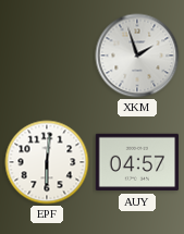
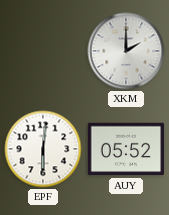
XKM: 1:57 -> 2:00 (126, 51)
AUY: 04:57 -> 05:52 (126, 149)
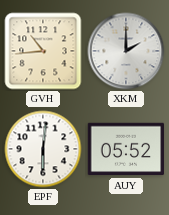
GVH: none -> 10:44 (43, 51)
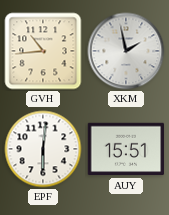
XKM: 2:00 -> 1:58 (126, 51)
AUY: 05:52 -> 15:51 (126, 149)
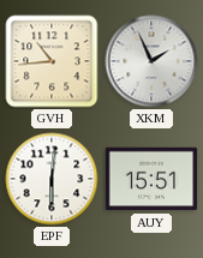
XKM: 1:58 -> 1:56 (151, 61)
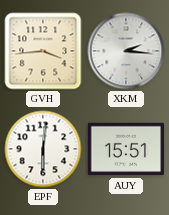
GVH: 10:44 -> 3:44 (43, 51)
XKM: 1:56 -> 2:16 (126, 51)
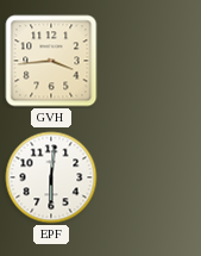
XKM: 2:16 -> none (126, 51)
AUY: 15:51 -> none (126, 149)
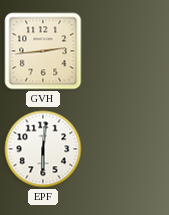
GVH: 3:44 -> 2:44 (43, 51)
